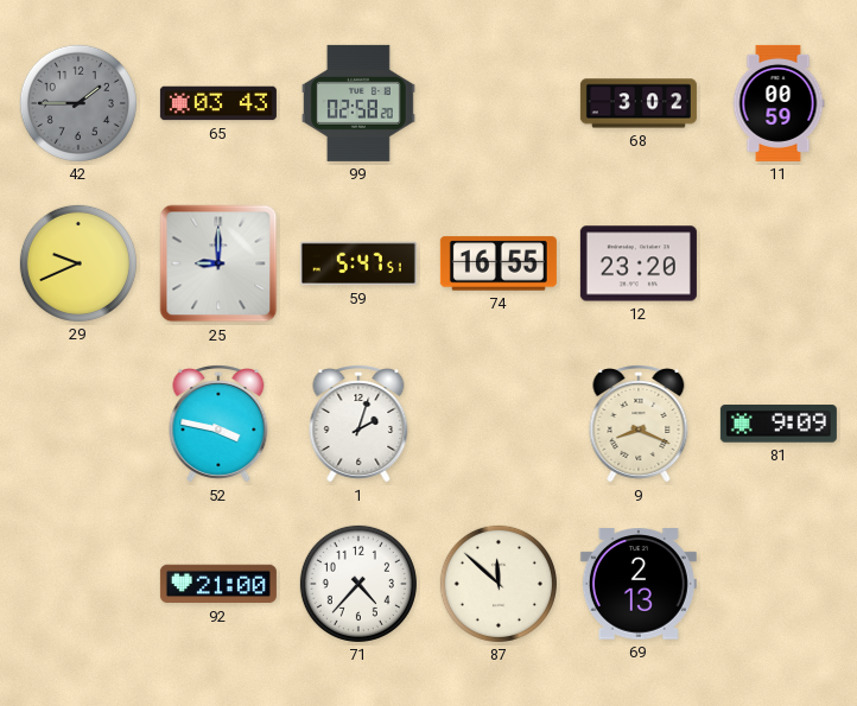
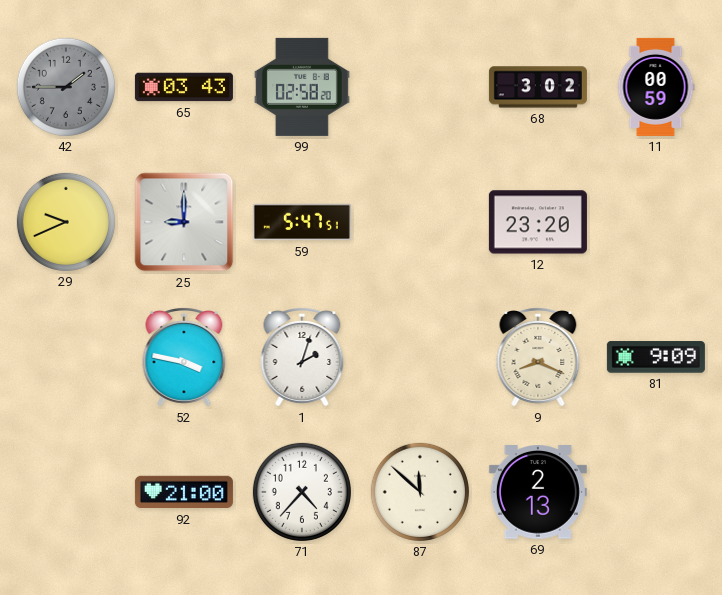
74: 16:55 -> none (499, 263)
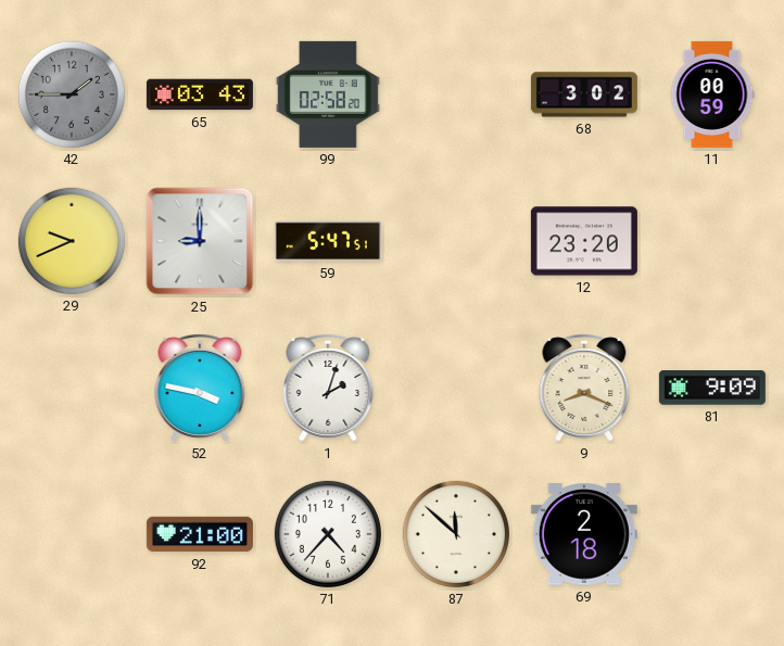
69: 2:13 -> 2:18 (584, 535)
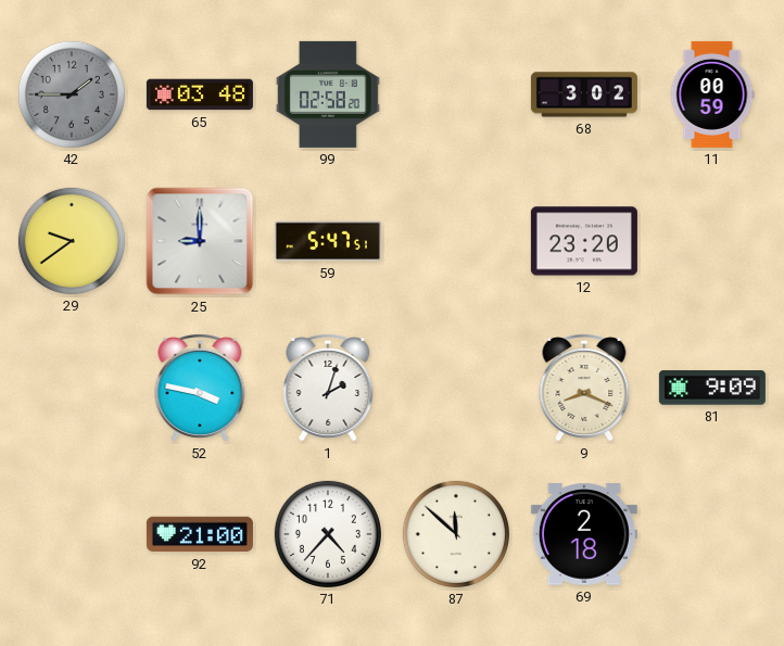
65: 03:43 -> 03:48 (200, 94)
29: 9:41 -> 9:39 (72, 241)
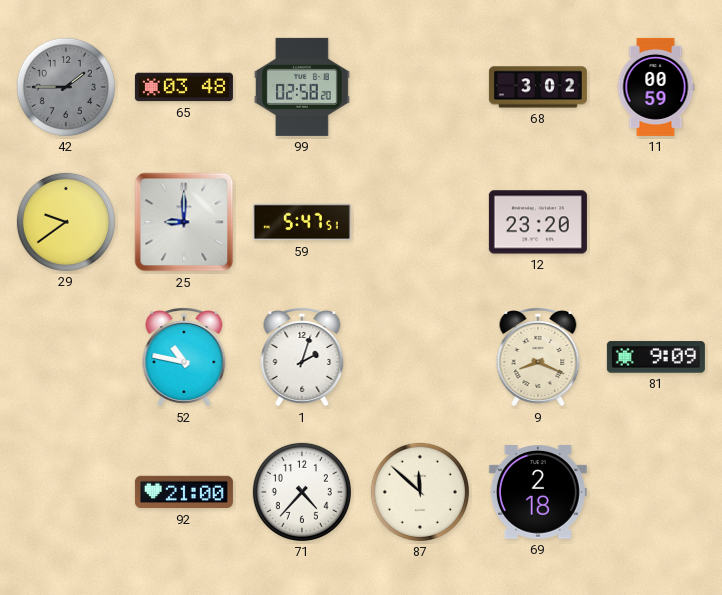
52: 3:47 -> 10:47 (184, 358)
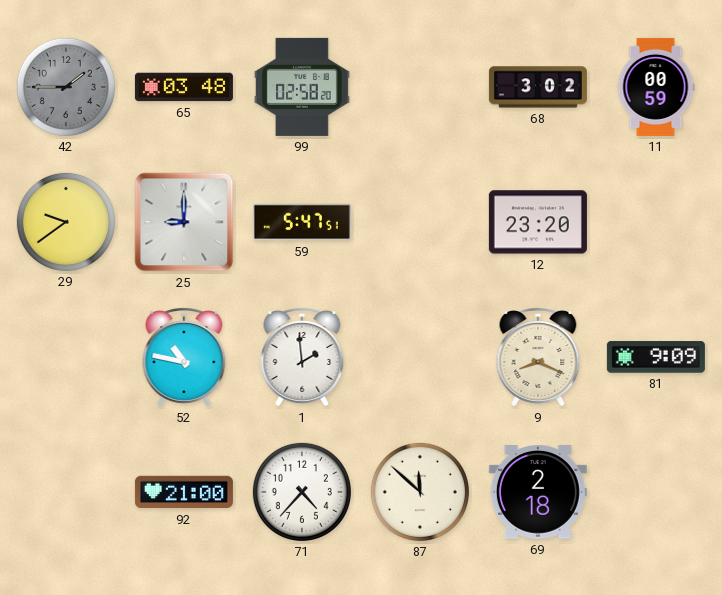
1: 2:03 -> 1:59 (302, 358)
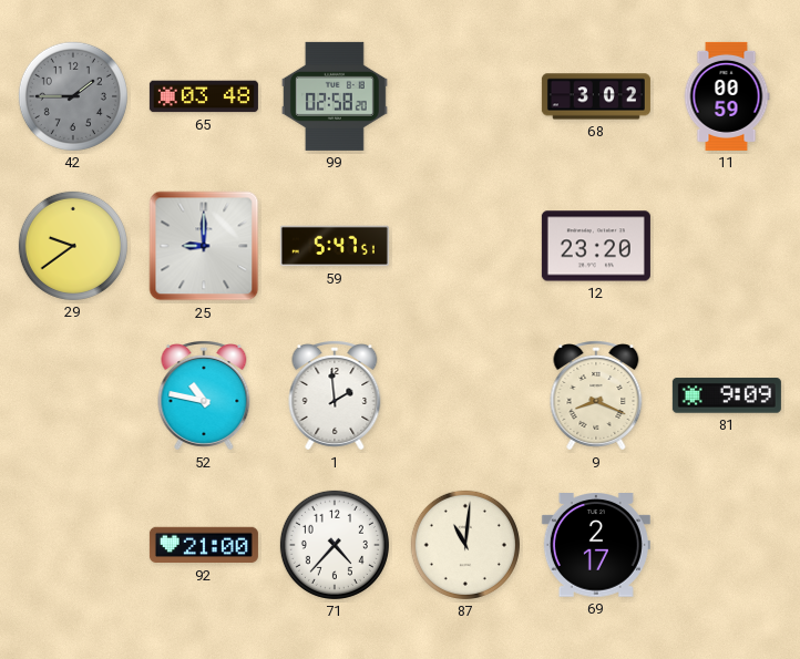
87: 11:52 -> 11:01 (465, 545)
69: 2:18 -> 2:17 (596, 546)
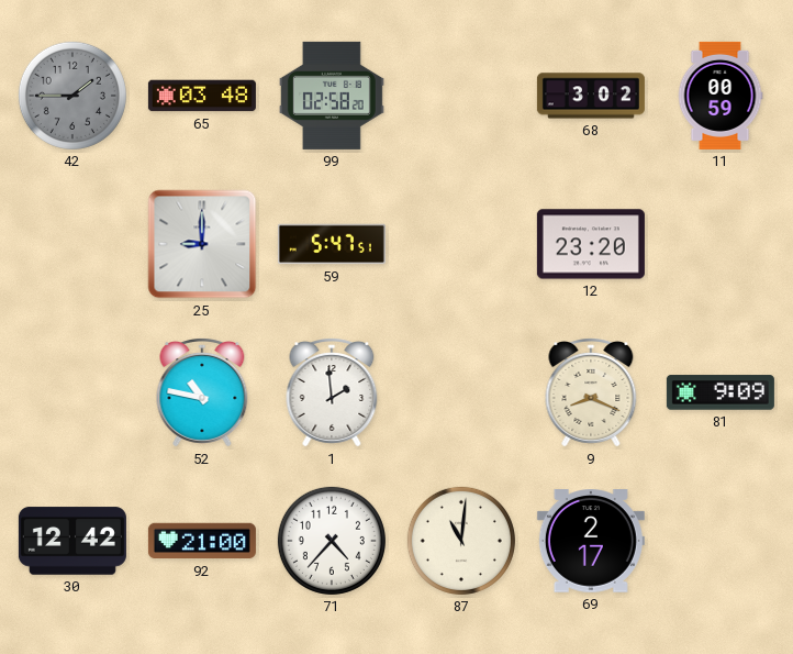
29: 9:39 -> none (73, 246)
30: none -> 12:42 (72, 541)
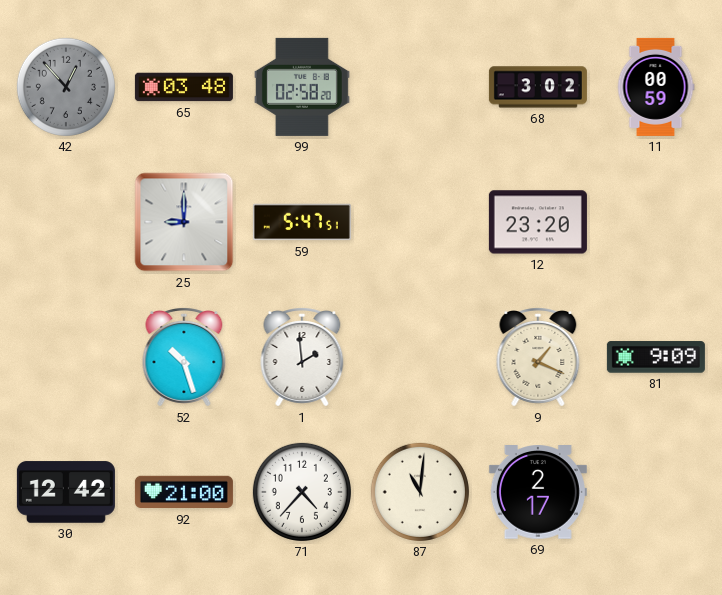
42: 1:45 -> 12:53 (66, 87)
52: 10:47 -> 10:27 (184, 358)
9: 8:19 -> 1:19 (538, 358)
